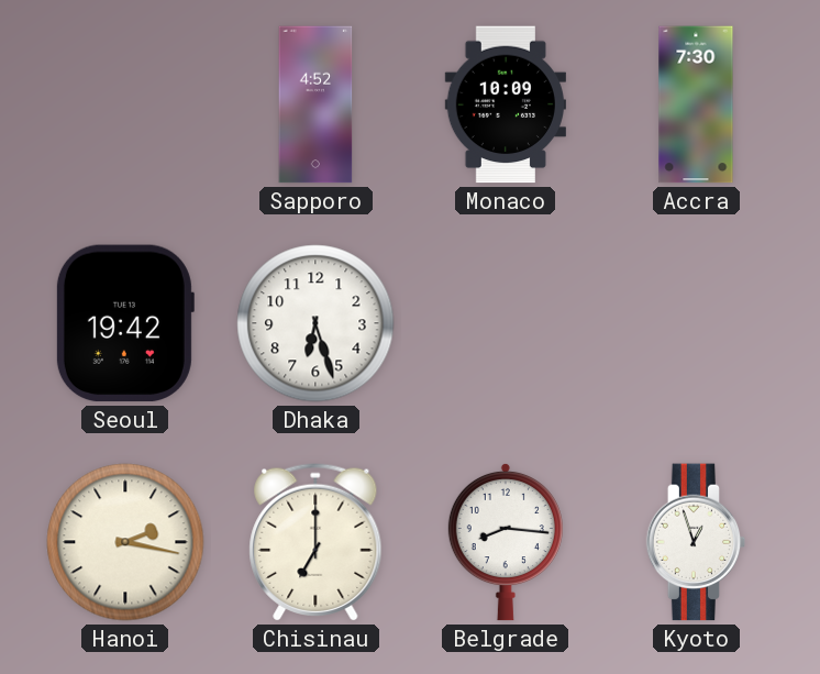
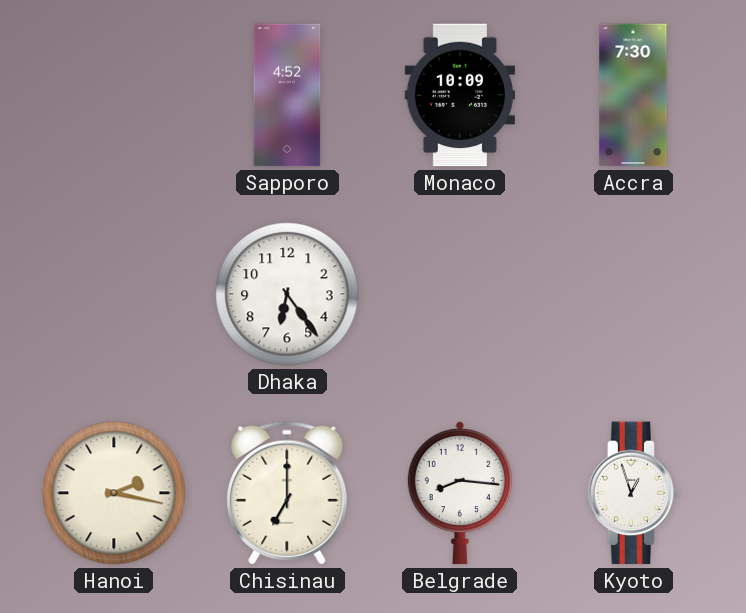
Seoul: 19:42 -> none (124, 323)
Dhaka: 6:27 -> 6:24 (287, 294)
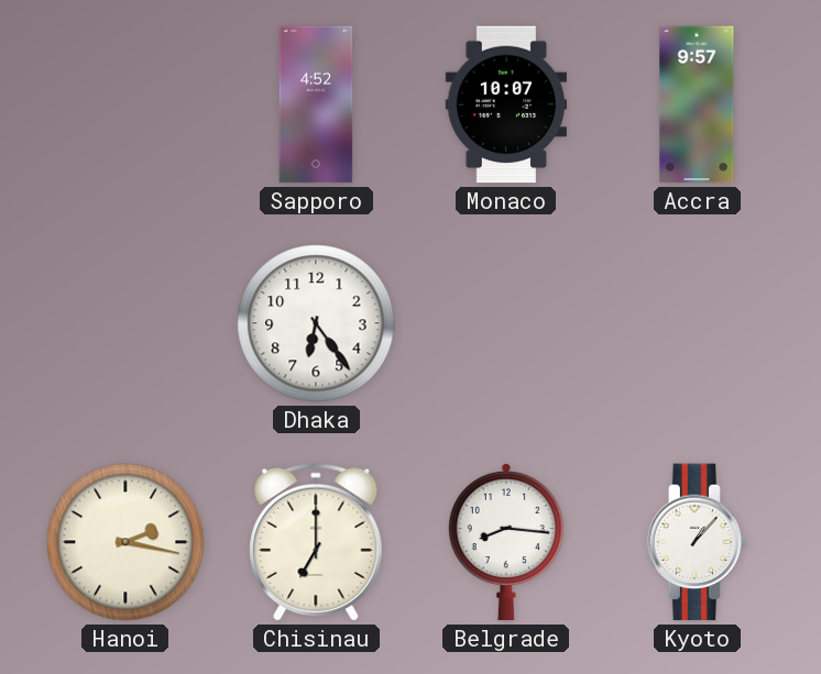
Monaco: 10:09 -> 10:07 (506, 104)
Accra: 7:30 -> 9:57 (697, 104)
Kyoto: 12:57 -> 1:07 (697, 542)
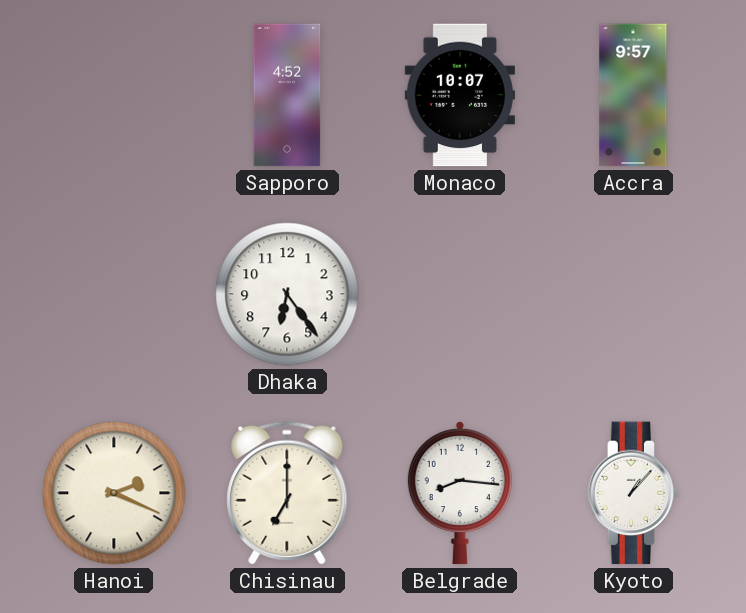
Hanoi: 2:17 -> 2:19 (114, 493)
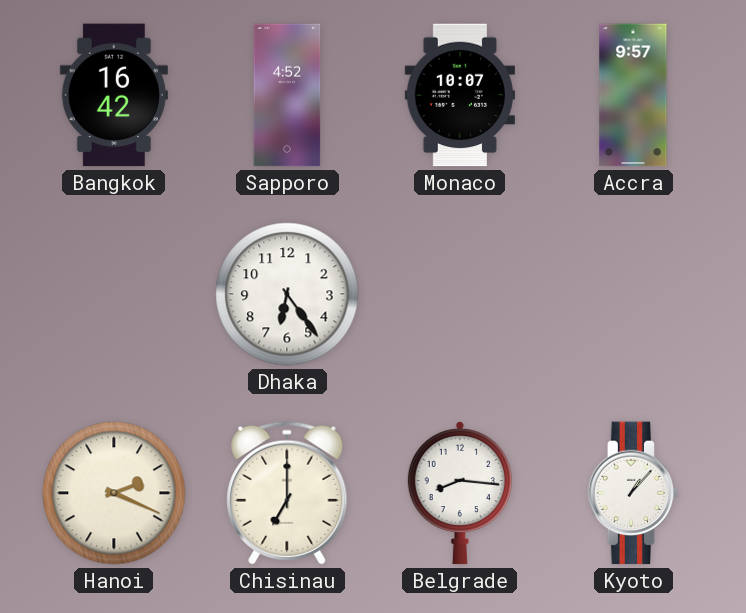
Bangkok: none -> 16:42 (114, 95)
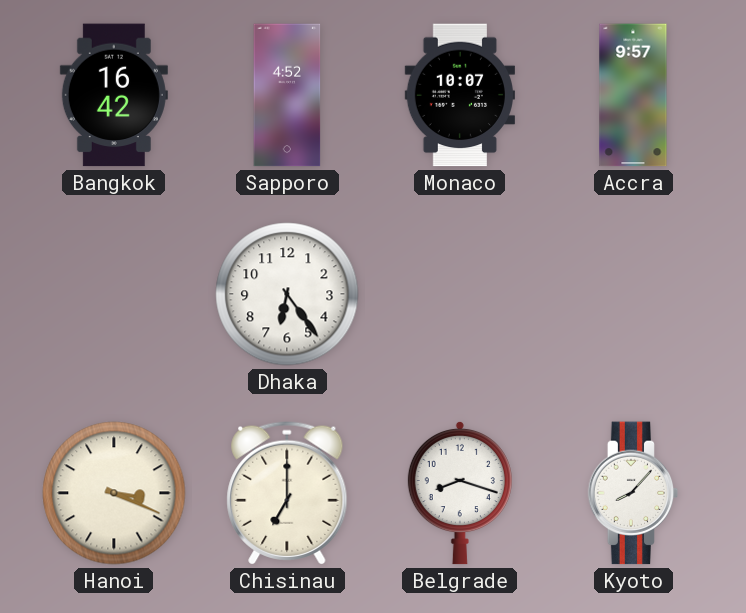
Hanoi: 2:19 -> 3:19 (114, 493)
Belgrade: 8:16 -> 8:18 (460, 493)
Kyoto: 1:07 -> 8:07 (633, 493)
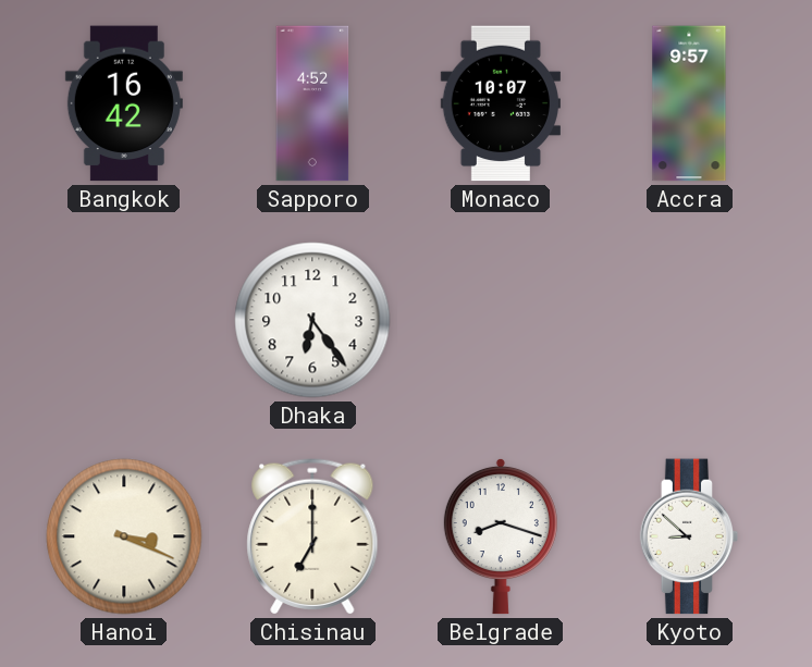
Kyoto: 8:07 -> 8:52 (689, 536)
